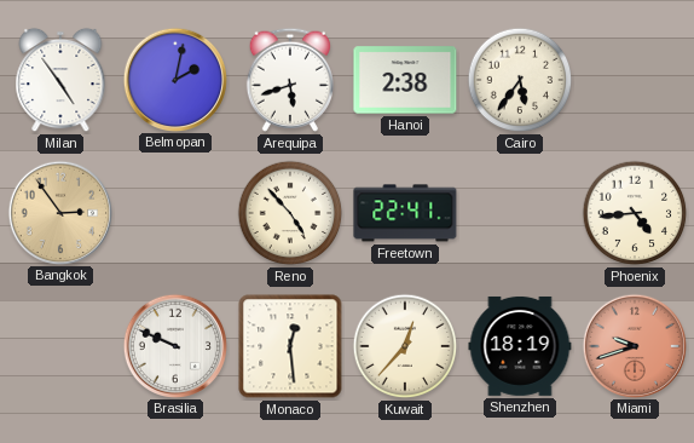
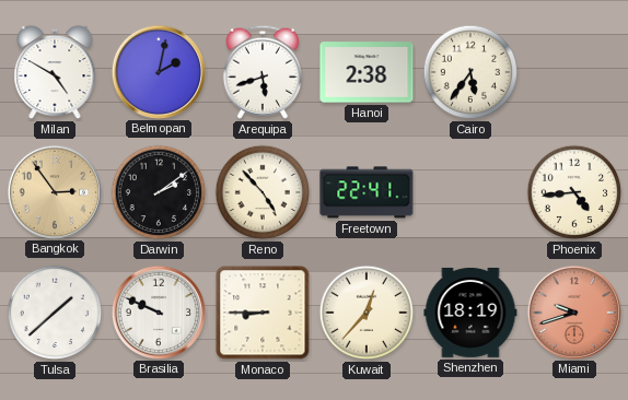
Milan: 4:54 -> 4:50 (55, 72)
Darwin: none -> 2:09 (159, 192)
Tulsa: none -> 1:38 (55, 313)
Monaco: 12:29 -> 8:45 (263, 313)
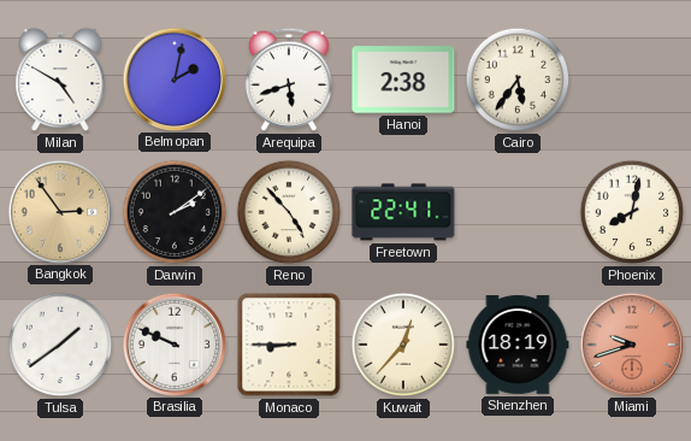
Phoenix: 4:44 -> 8:02 (632, 212)
Tulsa: 1:38 -> 1:39 (60, 345)
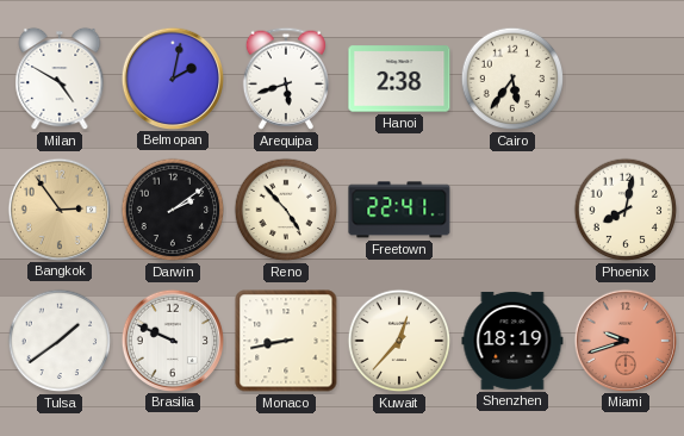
Monaco: 8:45 -> 8:43 (286, 341)
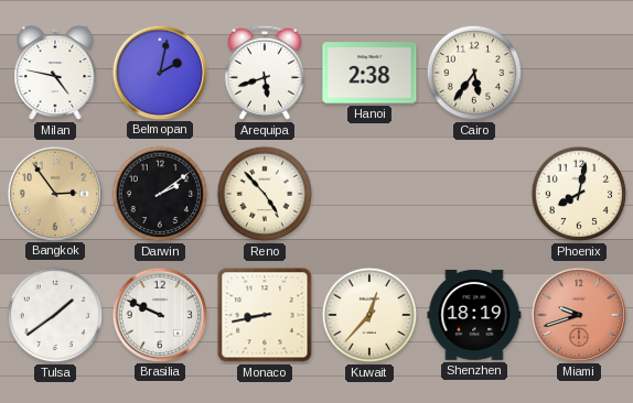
Milan: 4:50 -> 4:47 (55, 73)
Freetown: 22:41 -> none (399, 210)
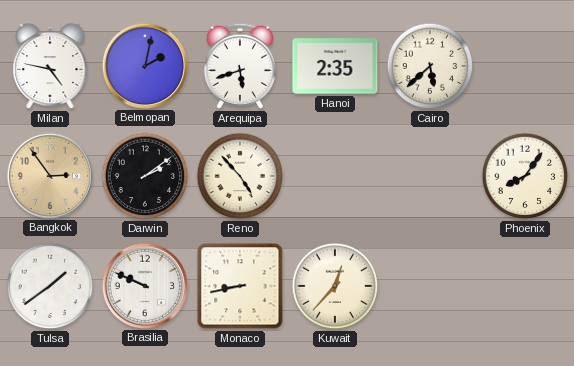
Hanoi: 2:38 -> 2:35 (335, 66)
Cairo: 5:36 -> 5:38 (430, 66)
Phoenix: 8:02 -> 8:06 (525, 176)
Shenzhen: 18:19 -> none (474, 315)
Miami: 9:42 -> none (578, 314)
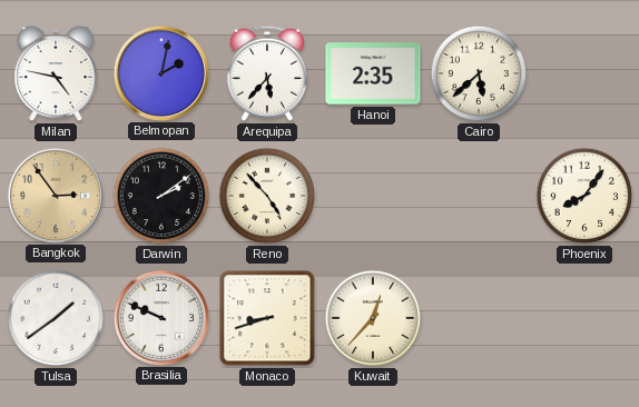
Arequipa: 5:42 -> 5:37 (267, 73)
Monaco: 8:43 -> 8:42 (267, 318)
